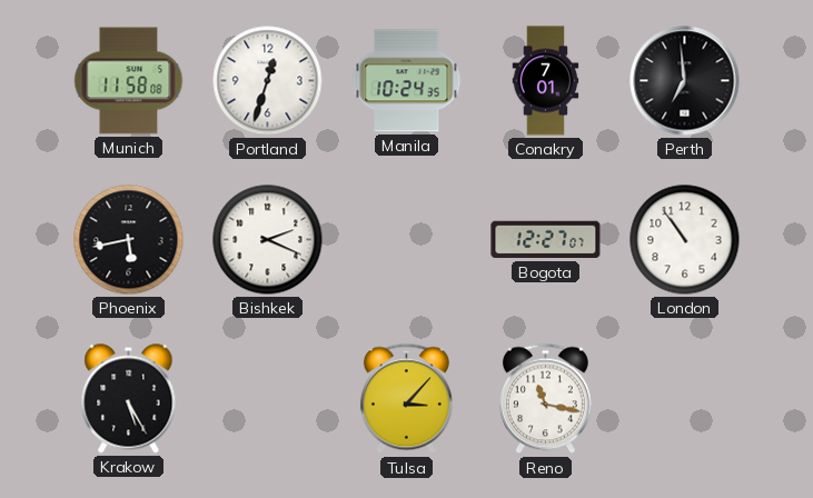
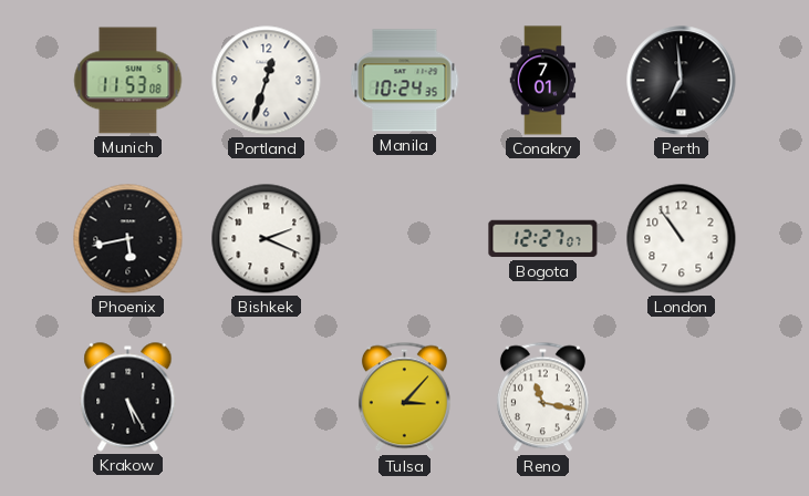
Munich: 11:58 -> 11:53 (128, 81)
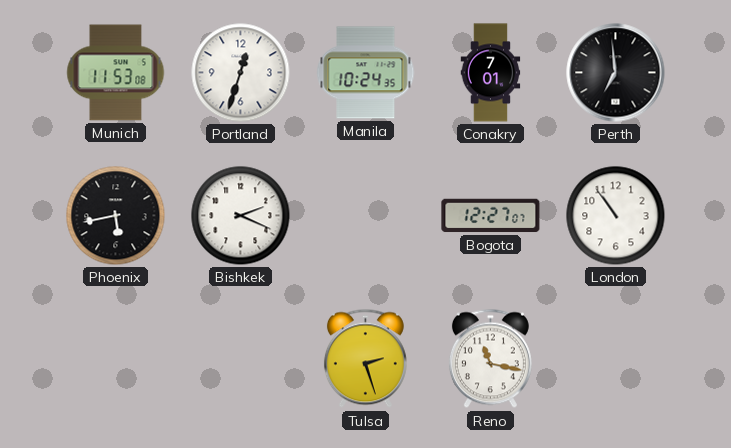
Krakow: 5:25 -> none (128, 397)
Tulsa: 3:07 -> 2:27 (365, 359)
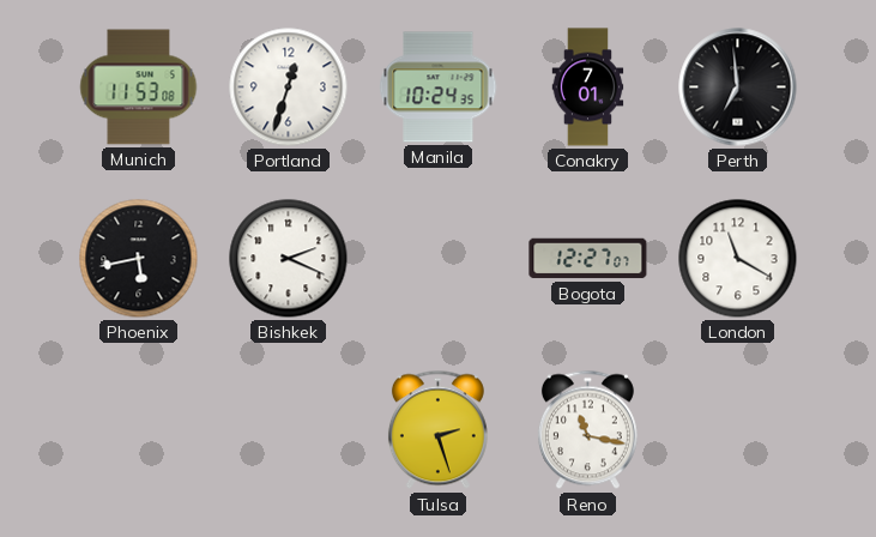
London: 10:54 -> 11:20 (738, 259)
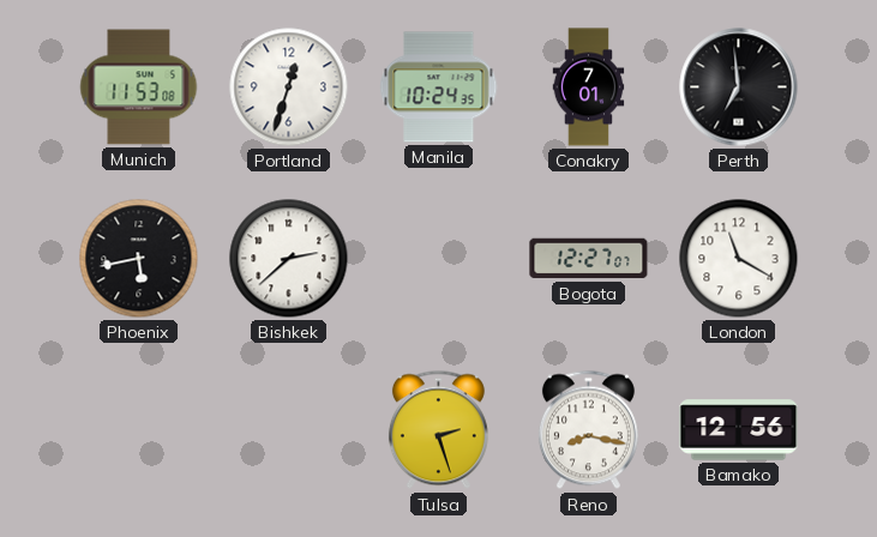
Bishkek: 2:19 -> 2:38 (289, 259)
Reno: 11:17 -> 8:17 (588, 430)
Bamako: none -> 12:56 (739, 430)
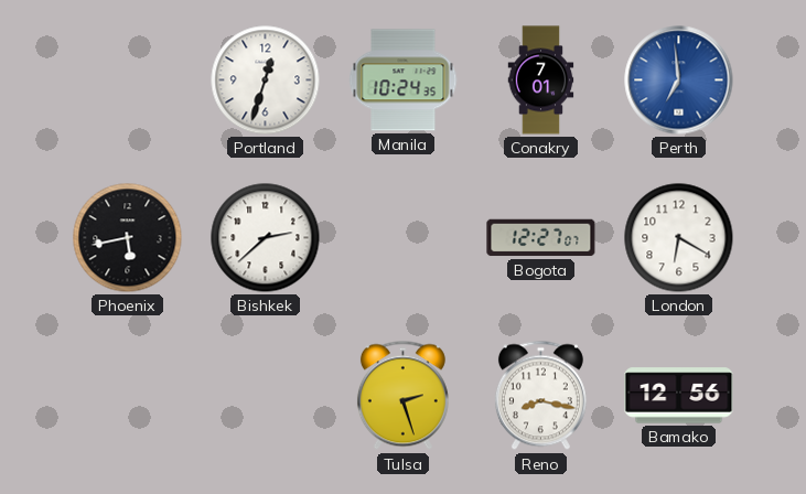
Munich: 11:53 -> none (139, 88)
Perth dial: black -> blue (679, 80)
London: 11:20 -> 6:20 (679, 238)
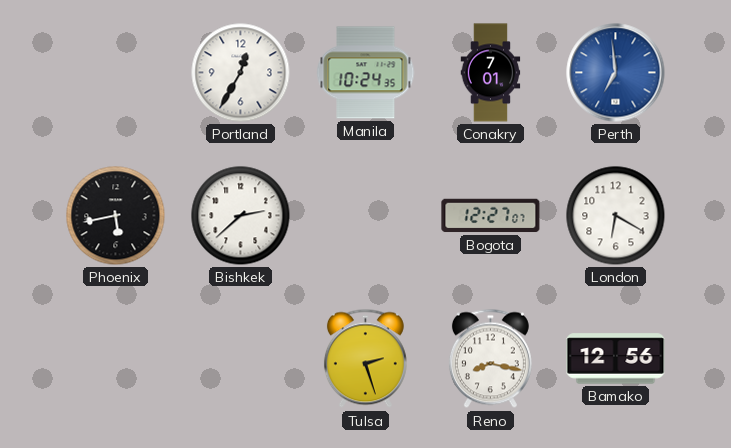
Portland: 12:33 -> 12:35 (241, 73)
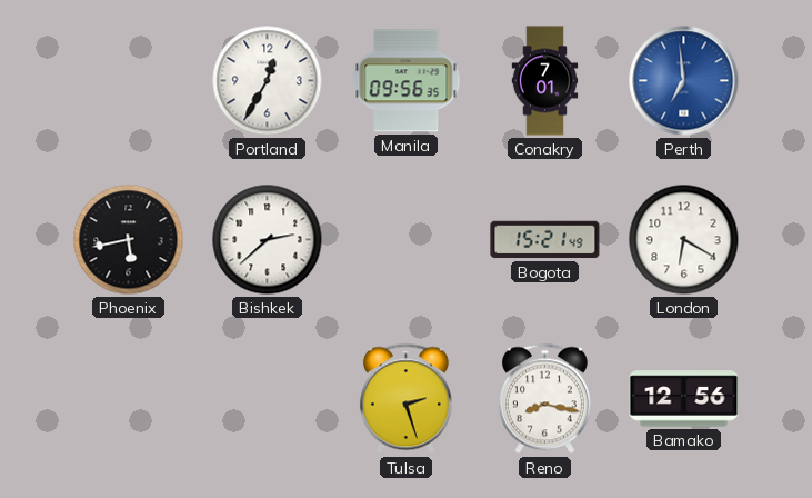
Manila: 10:24 -> 09:56 (407, 81)
Bogota: 12:27 -> 15:21 (545, 240)
